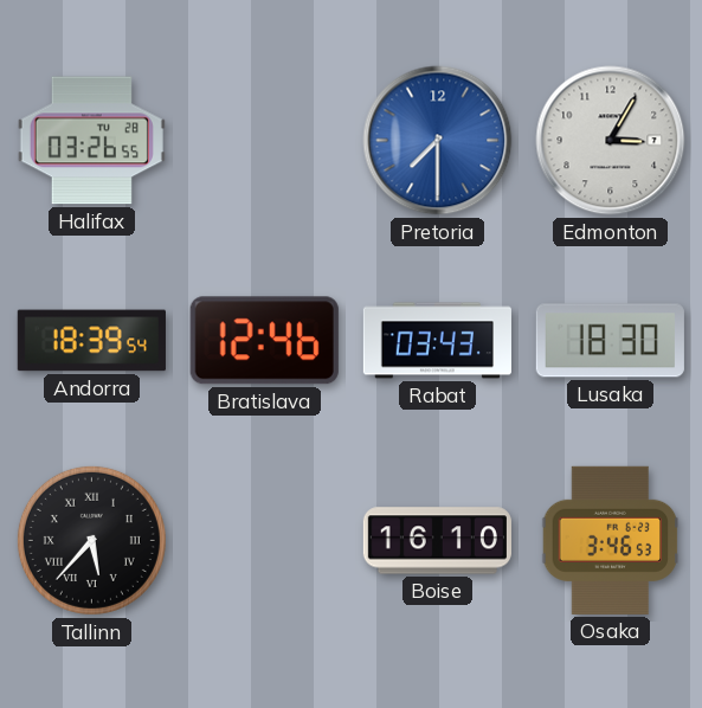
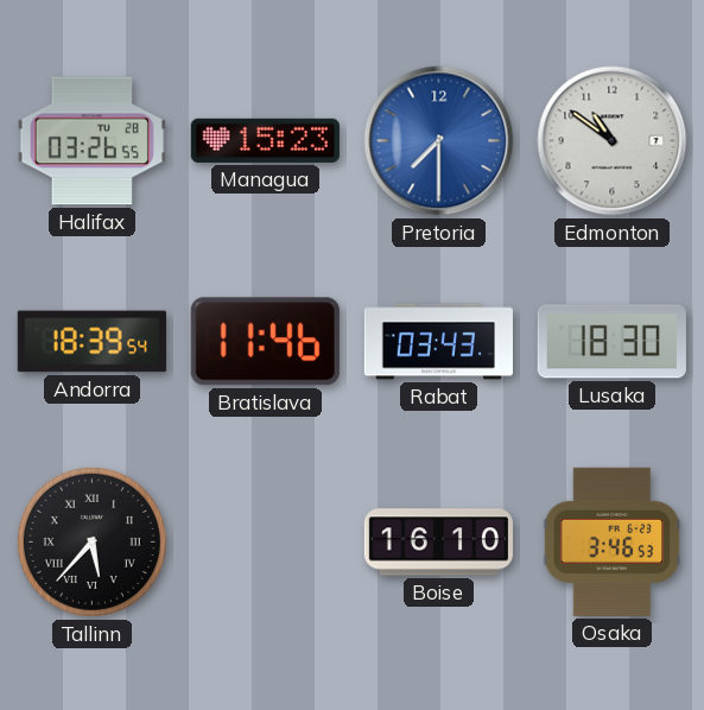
Managua: none -> 15:23 (265, 140)
Edmonton: 3:05 -> 10:51 (613, 141)
Bratislava: 12:46 -> 11:46 (265, 342)
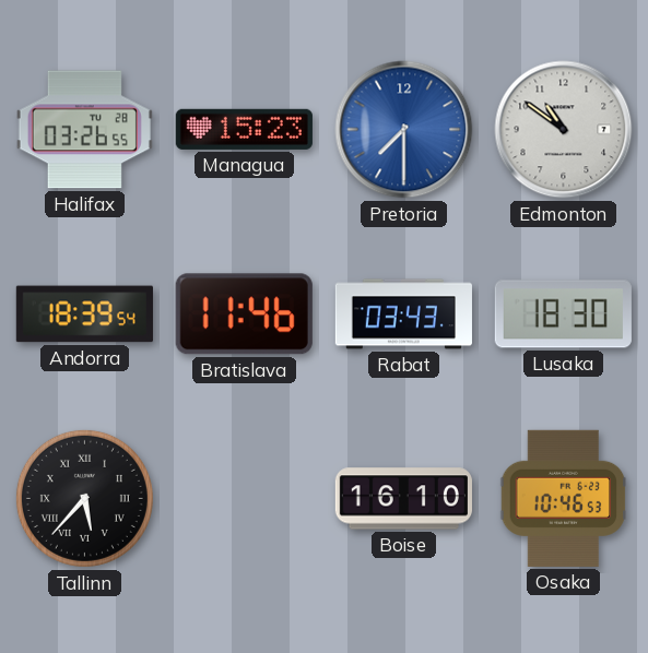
Osaka: 3:46 -> 10:46 (564, 498)
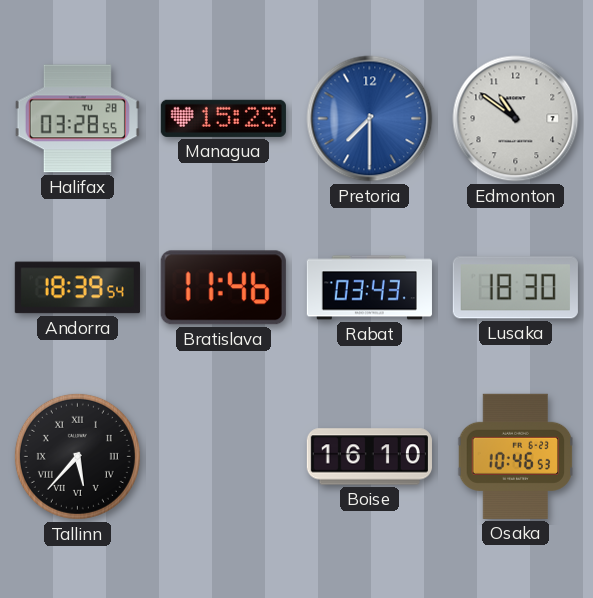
Halifax: 03:26 -> 03:28 (77, 119)
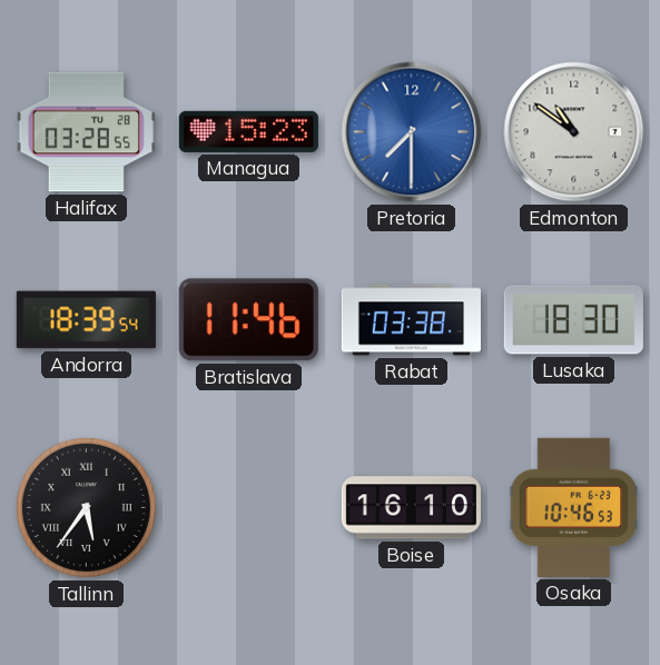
Rabat: 03:43 -> 03:38 (411, 320)
Tallinn: 5:37 -> 5:36 (86, 507)
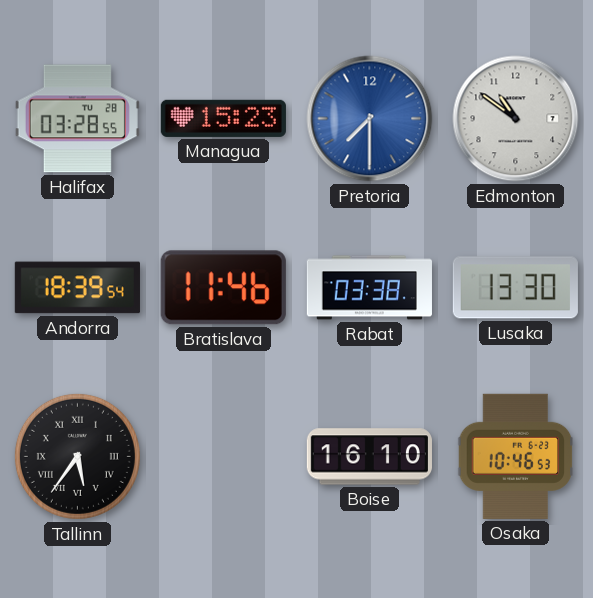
Lusaka: 18:30 -> 13:30 (515, 288)
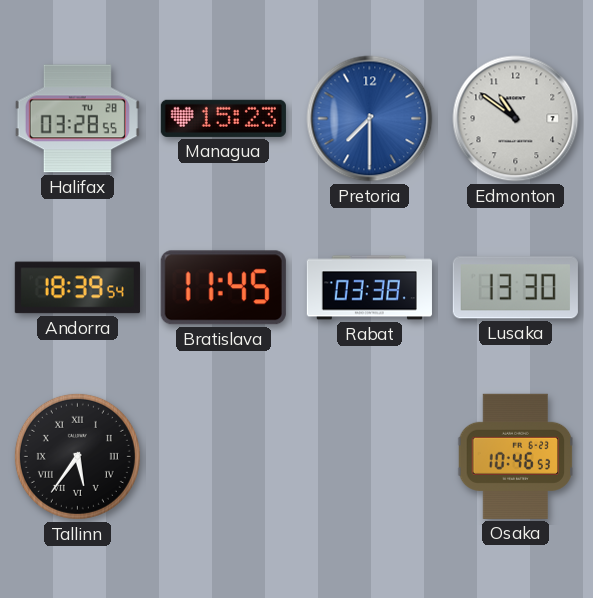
Bratislava: 11:46 -> 11:45 (223, 288)
Boise: 16:10 -> none (369, 457)
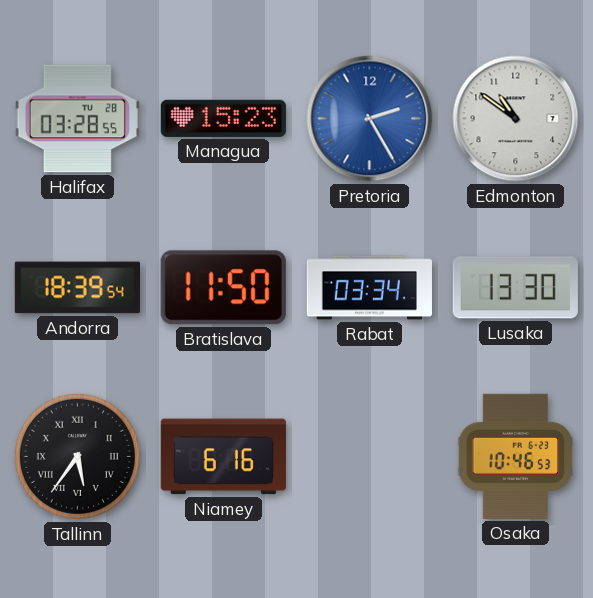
Pretoria: 7:30 -> 2:25 (370, 119)
Bratislava: 11:45 -> 11:50 (223, 288)
Rabat: 03:38 -> 03:34 (369, 288)
Niamey: none -> 6:16 (223, 457)
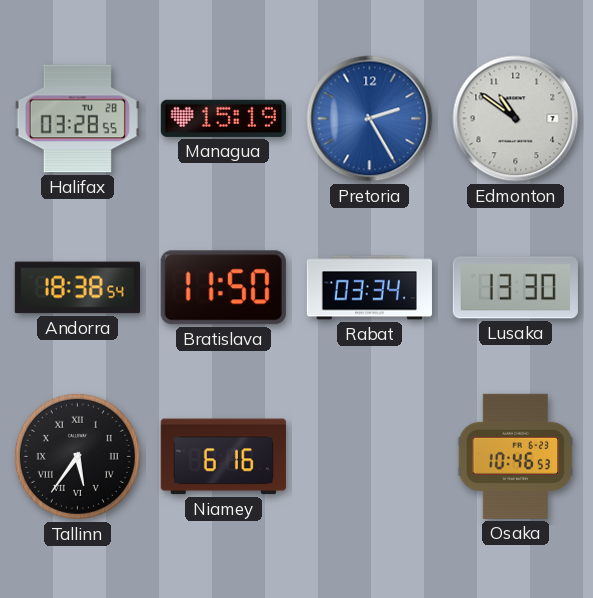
Managua: 15:23 -> 15:19 (223, 118)
Andorra: 18:39 -> 18:38 (77, 288)
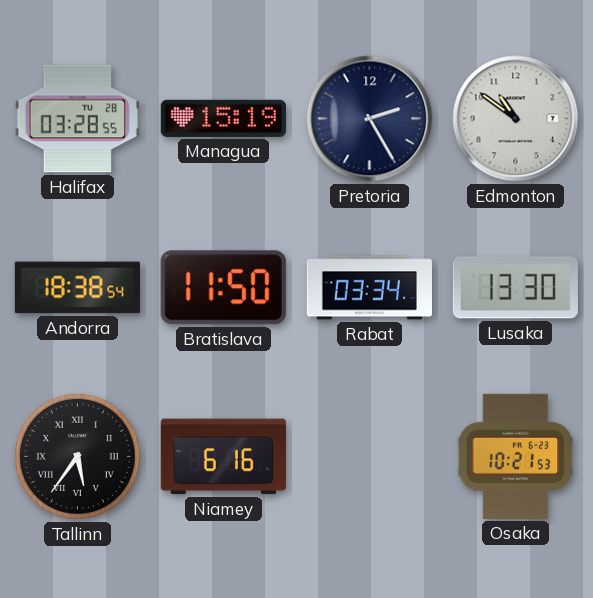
Pretoria dial: blue -> navy (370, 119)
Osaka: 10:46 -> 10:21 (516, 456)
